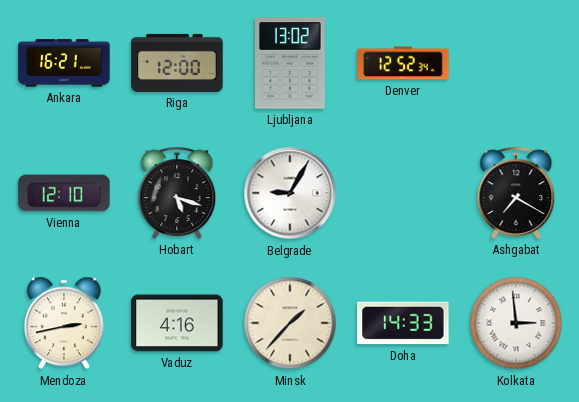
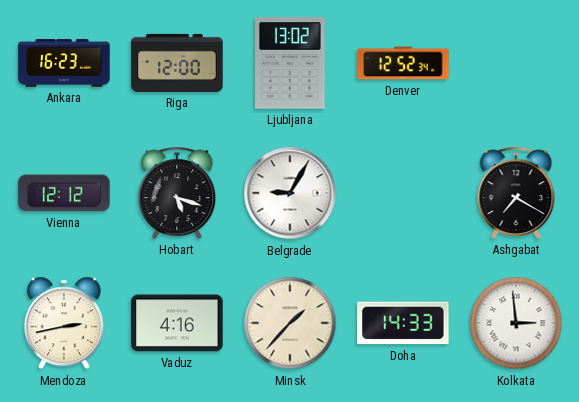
Ankara: 16:21 -> 16:23 (64, 63)
Vienna: 12:10 -> 12:12 (64, 193)
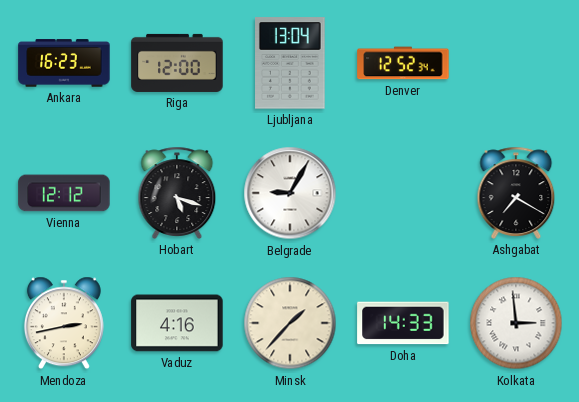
Ljubljana: 13:02 -> 13:04 (291, 63)
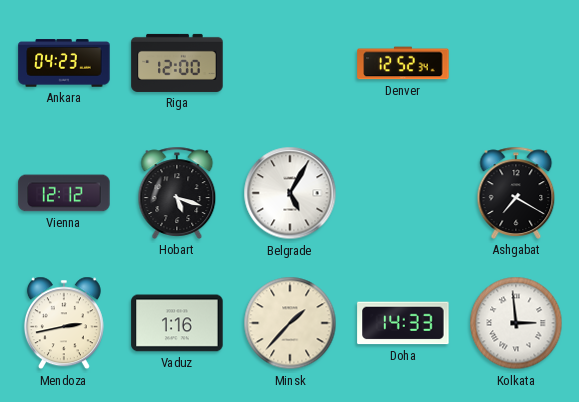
Ankara: 16:23 -> 04:23 (64, 63)
Ljubljana: 13:04 -> none (291, 63)
Belgrade: 9:05 -> 5:05 (290, 193)
Vaduz: 4:16 -> 1:16 (177, 323)
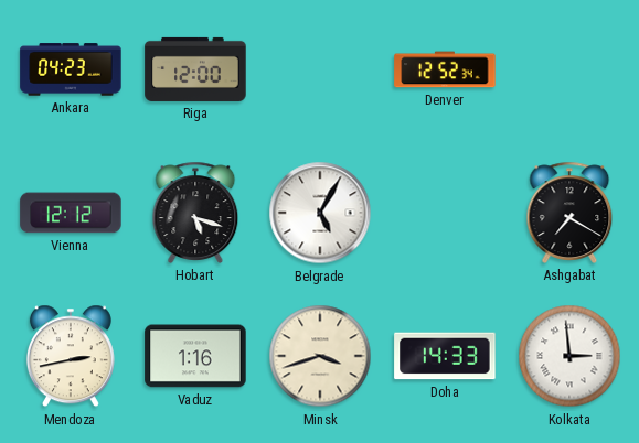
Minsk: 1:37 -> 3:42 (320, 356)
